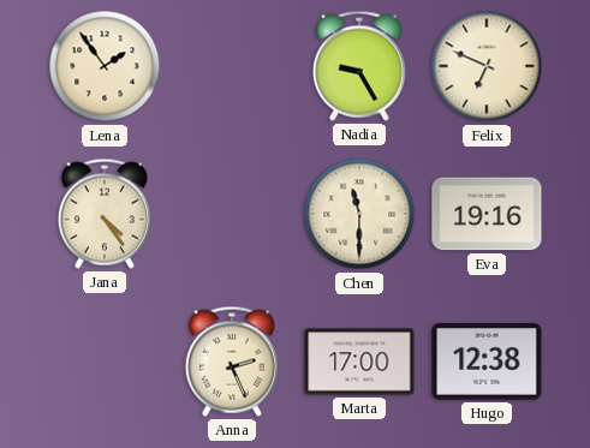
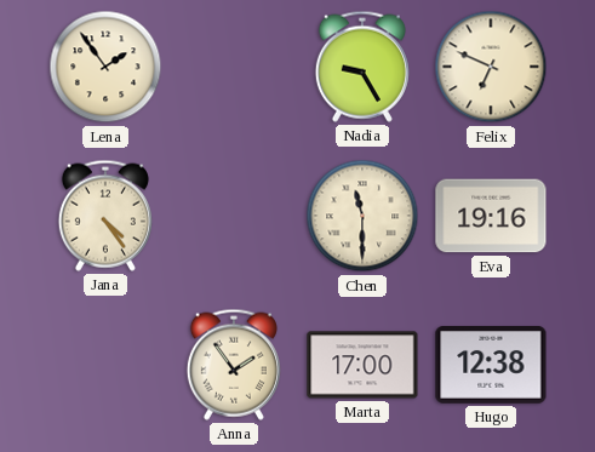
Anna: 2:26 -> 1:54 (234, 365)
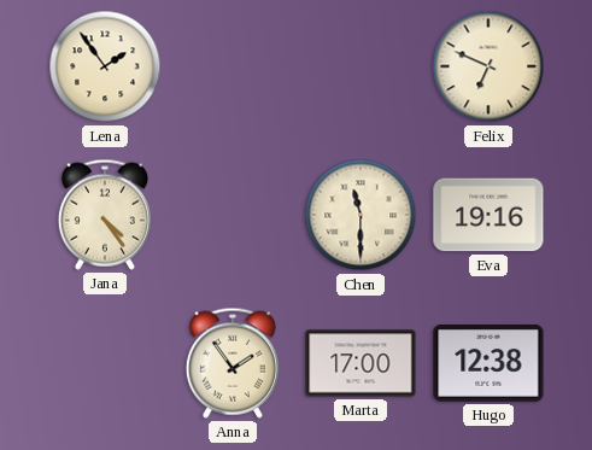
Nadia: 9:25 -> none (362, 67)
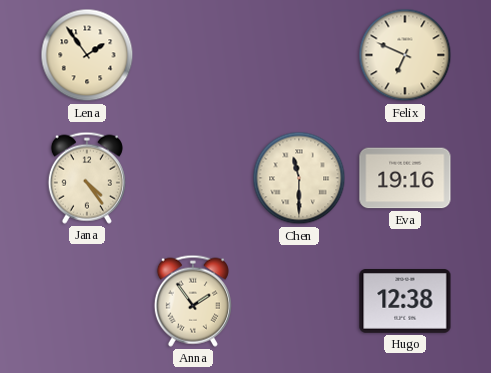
Marta: 17:00 -> none (361, 363)
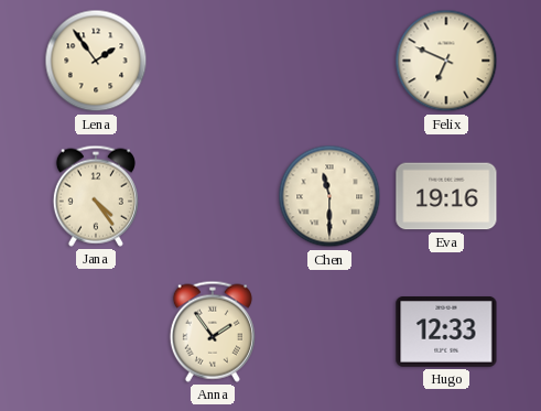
Hugo: 12:38 -> 12:33 (446, 333)
